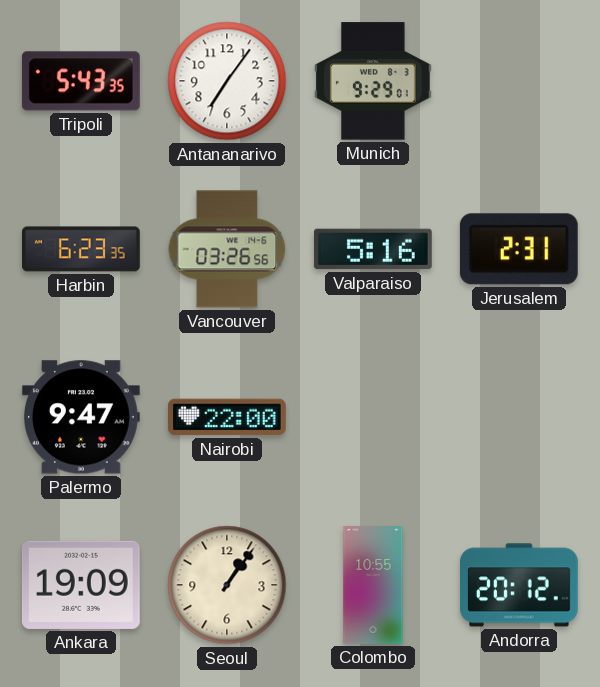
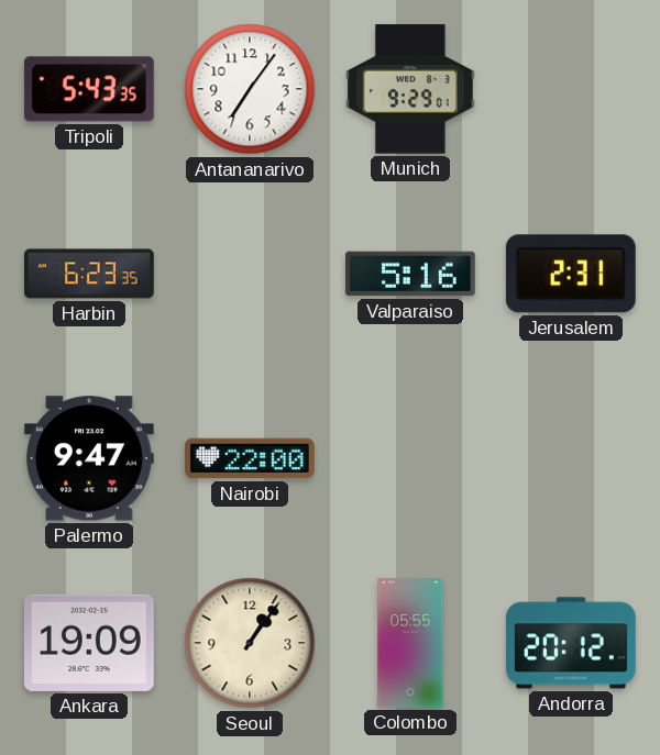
Vancouver: 03:26 -> none (227, 249)
Colombo: 10:55 -> 05:55 (410, 644)
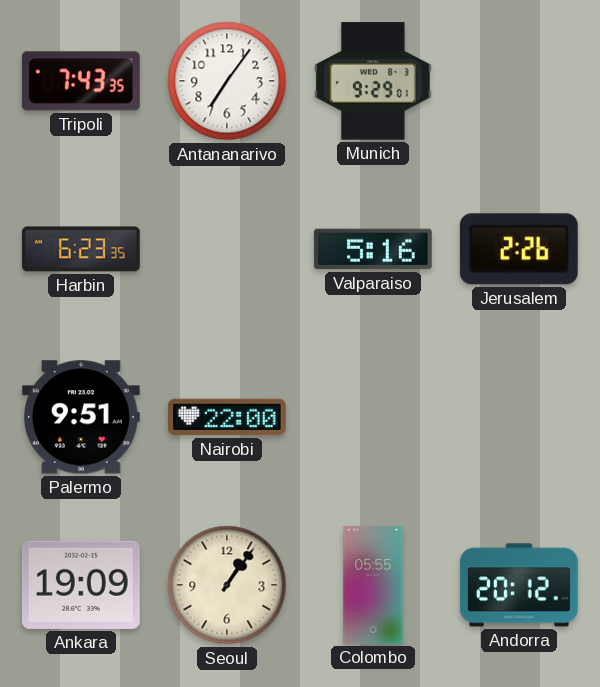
Tripoli: 5:43 -> 7:43 (81, 81)
Jerusalem: 2:31 -> 2:26 (519, 249)
Palermo: 9:47 -> 9:51 (81, 417)
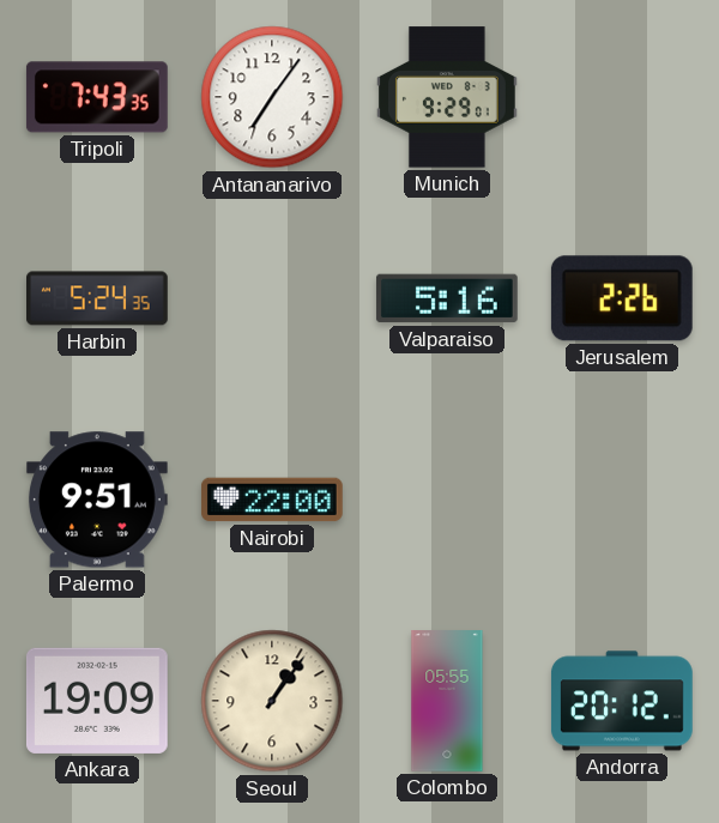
Harbin: 6:23 -> 5:24 (98, 298)
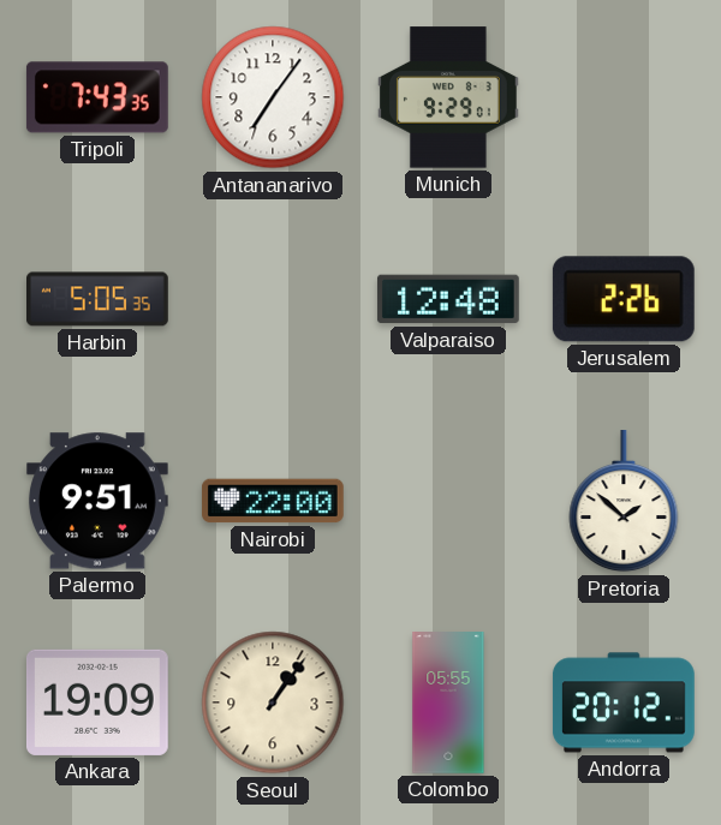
Harbin: 5:24 -> 5:05 (99, 299)
Valparaiso: 5:16 -> 12:48 (448, 299)
Pretoria: none -> 1:52 (624, 501)
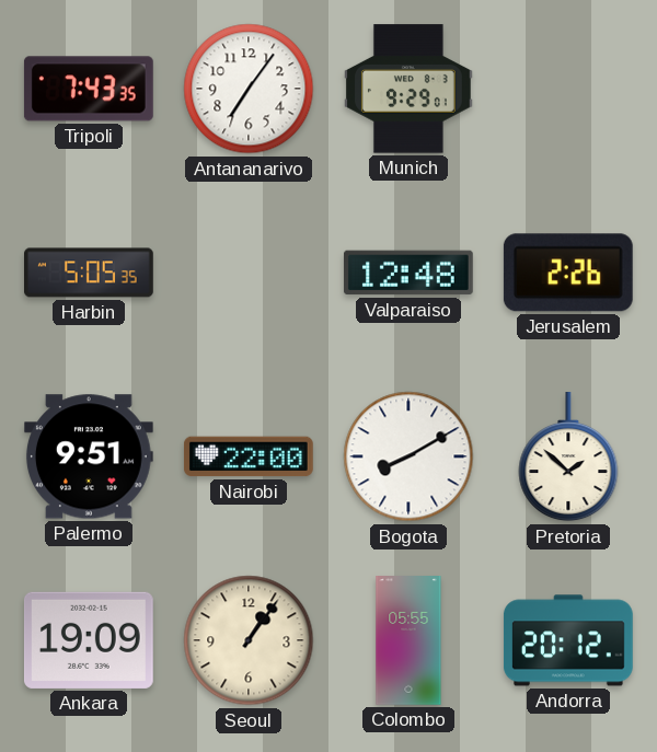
Bogota: none -> 8:10 (408, 456)
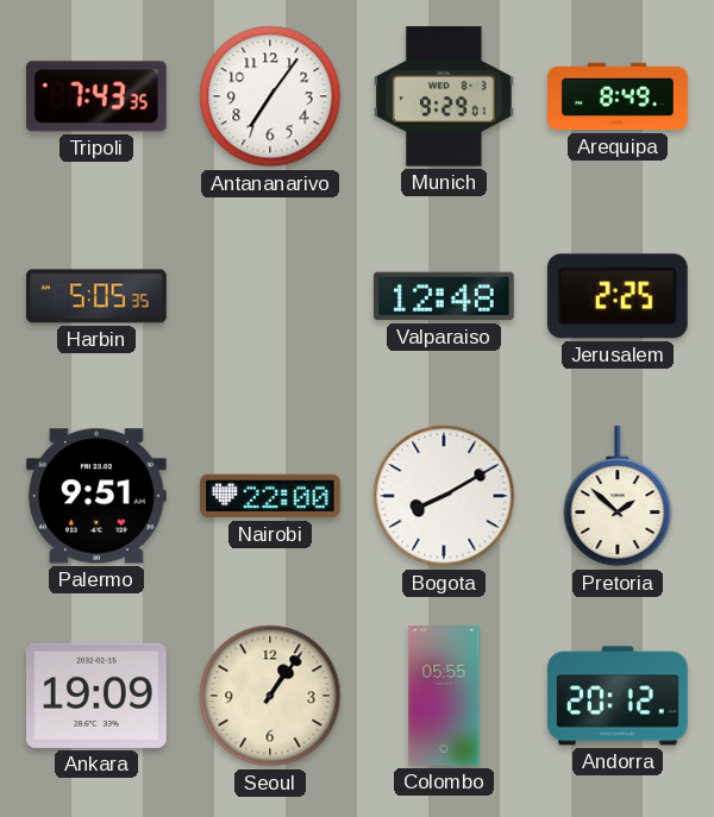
Arequipa: none -> 8:49 (619, 96)
Jerusalem: 2:26 -> 2:25 (618, 296)
